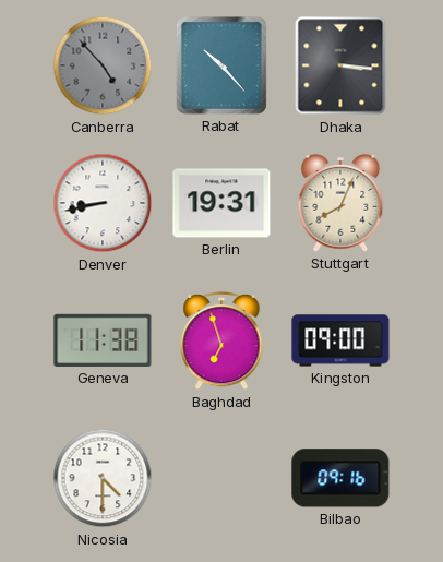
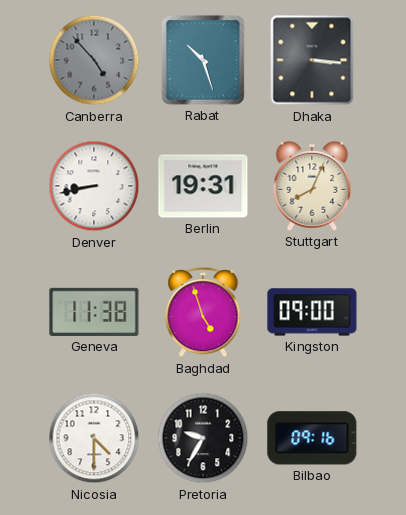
Rabat: 10:23 -> 10:27 (203, 60)
Baghdad: 6:57 -> 4:57 (203, 312)
Pretoria: none -> 9:35 (203, 438)
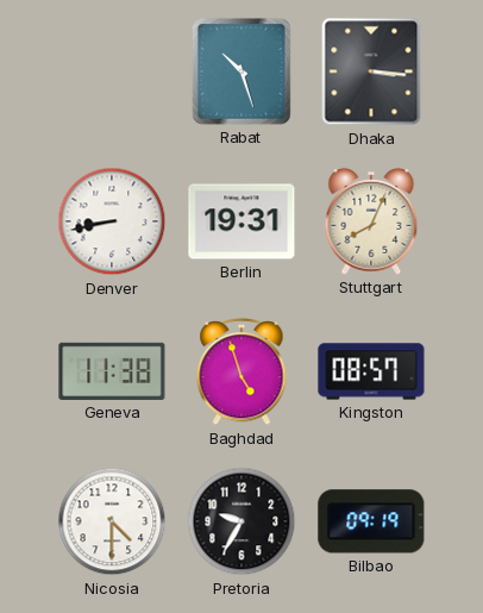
Canberra: 4:53 -> none (94, 60)
Kingston: 09:00 -> 08:57 (371, 371)
Bilbao: 09:16 -> 09:19 (371, 521)
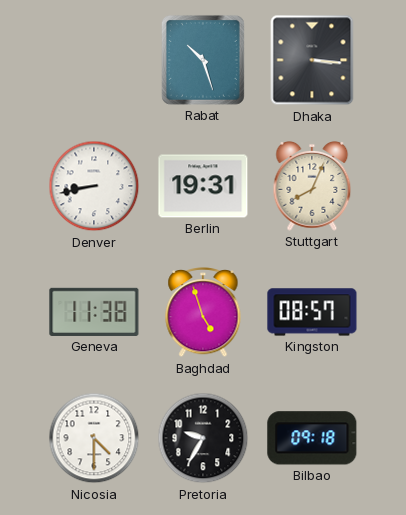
Bilbao: 09:19 -> 09:18 (312, 438)
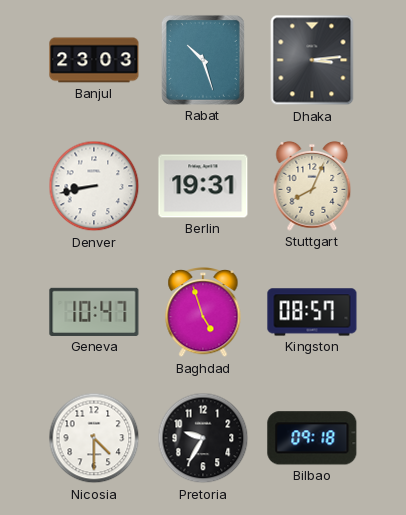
Banjul: none -> 23:03 (94, 60)
Dhaka: 3:16 -> 3:14 (312, 60)
Geneva: 11:38 -> 10:47 (94, 312)
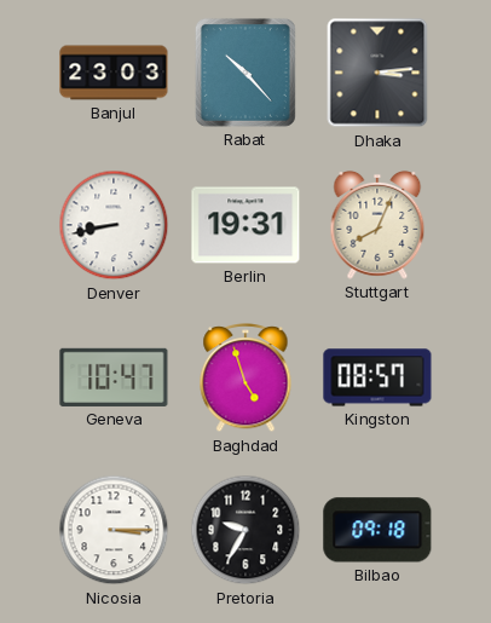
Rabat: 10:27 -> 10:23 (245, 73)
Nicosia: 4:30 -> 3:15 (114, 530)
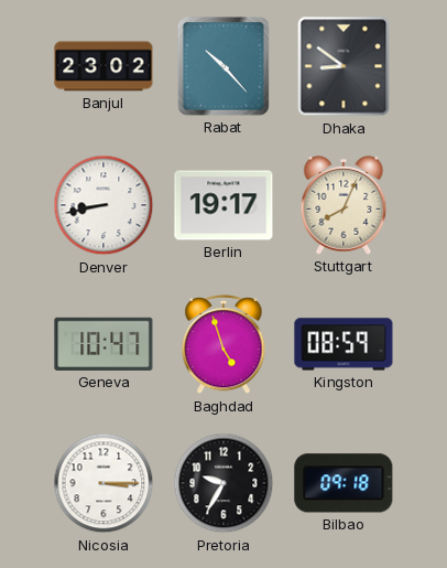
Banjul: 23:03 -> 23:02 (103, 66)
Dhaka: 3:14 -> 8:51 (344, 66)
Berlin: 19:31 -> 19:17 (223, 205)
Kingston: 08:57 -> 08:59 (344, 344)
